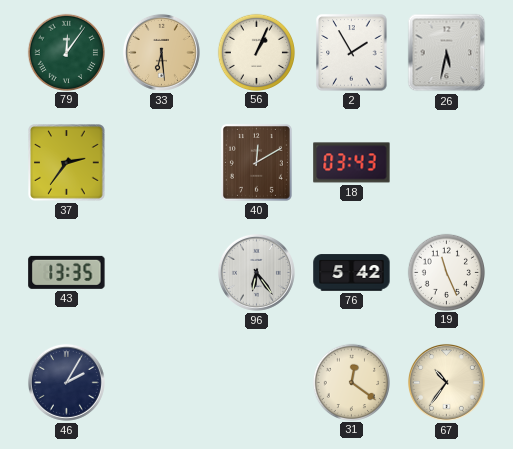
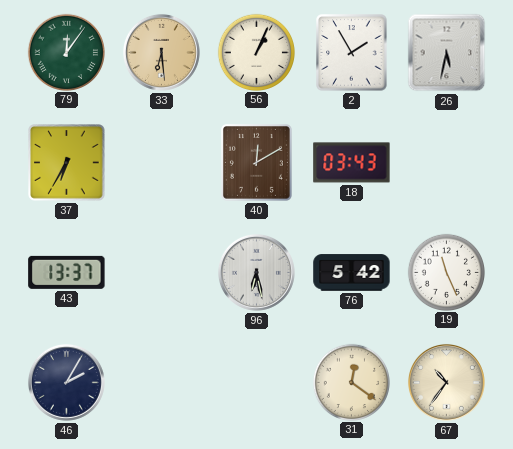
37: 2:36 -> 6:35 (67, 163)
43: 13:35 -> 13:37 (67, 272)
96: 6:24 -> 6:28 (256, 272)
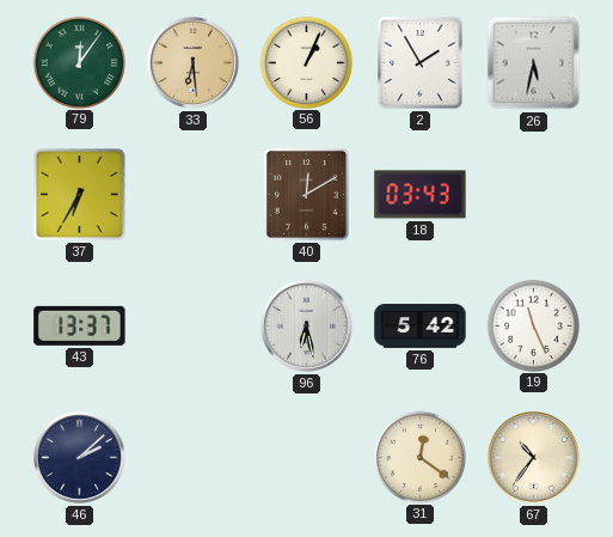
46: 2:05 -> 2:08 (79, 457)
